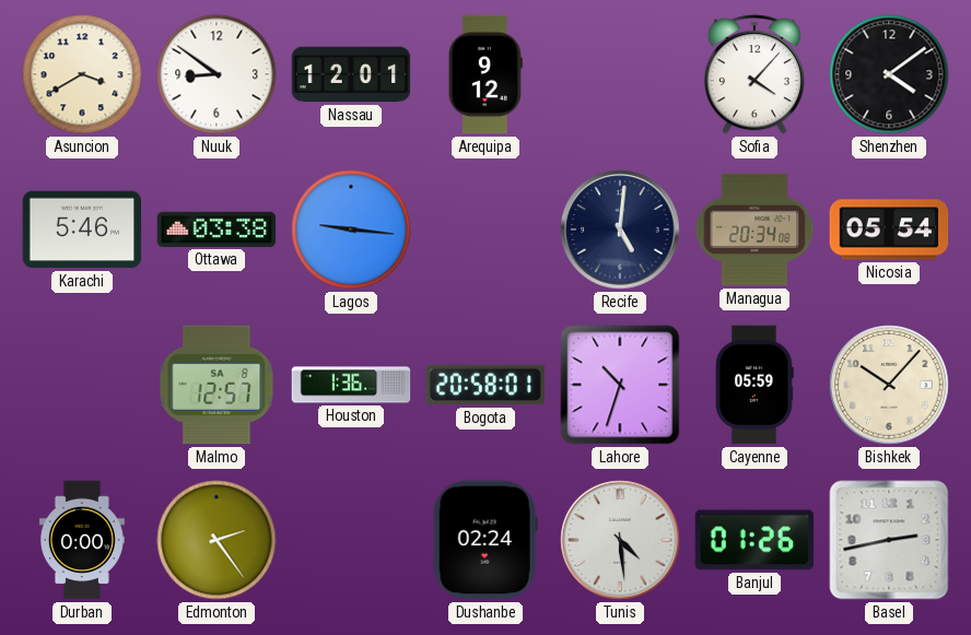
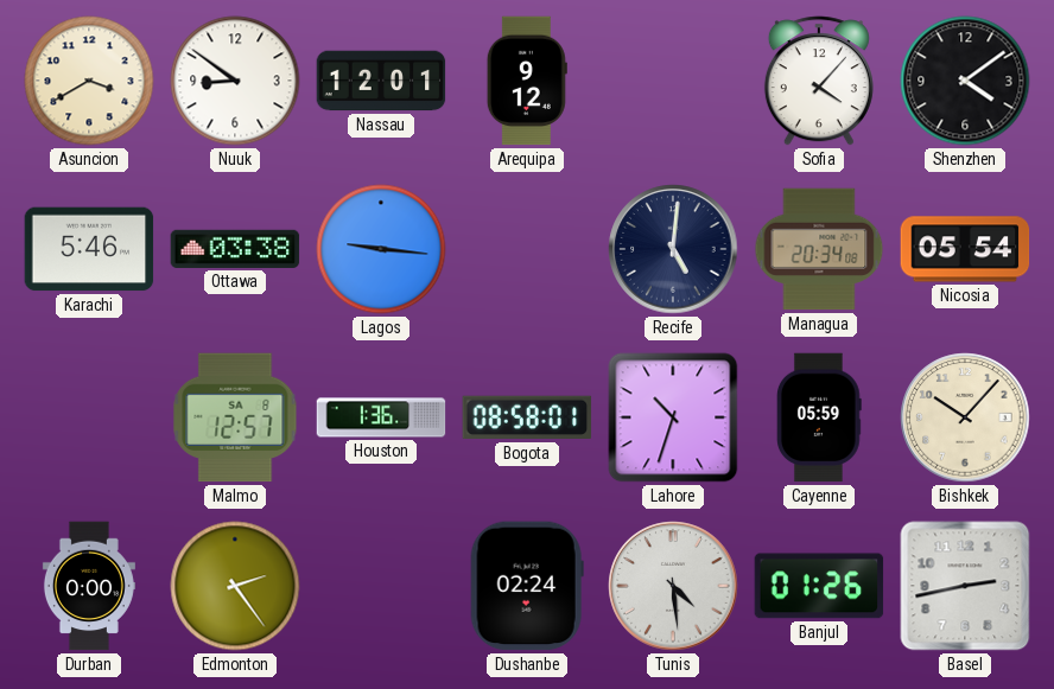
Bogota: 20:58 -> 08:58 (527, 417)
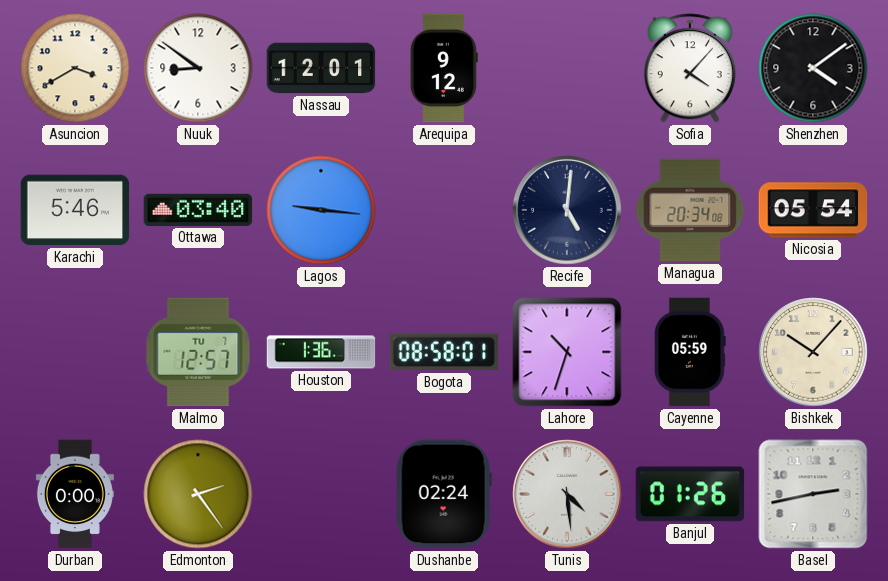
Ottawa: 03:38 -> 03:40 (198, 210)
Malmo date: SA 8 -> TU 7 (198, 352)
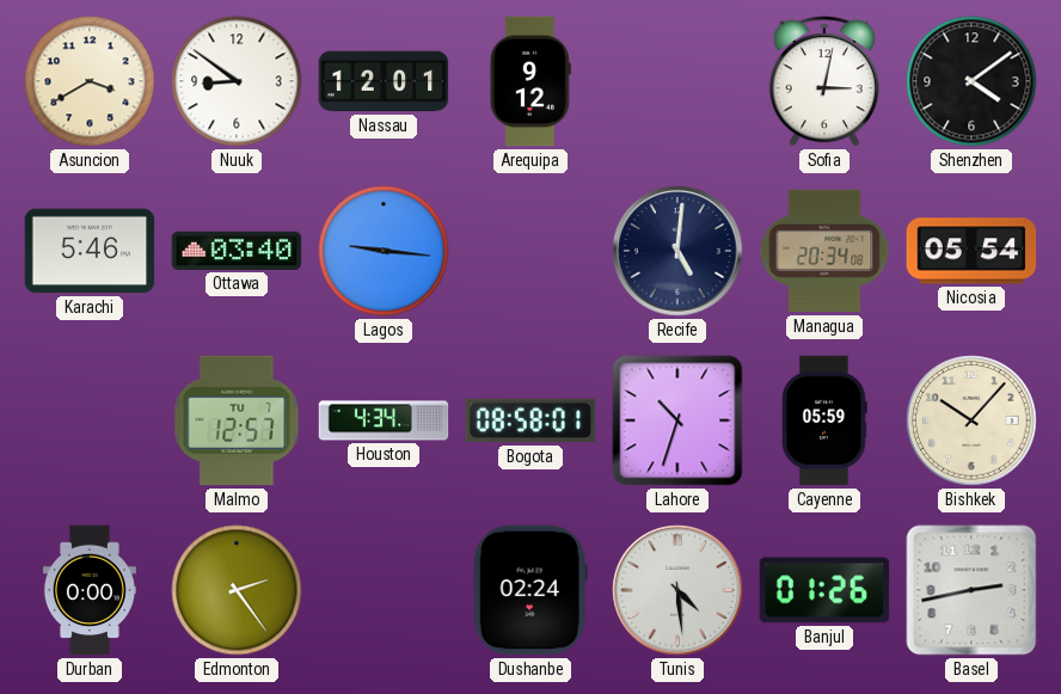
Sofia: 4:07 -> 3:02 (824, 81)
Houston: 1:36 -> 4:34 (384, 420)
